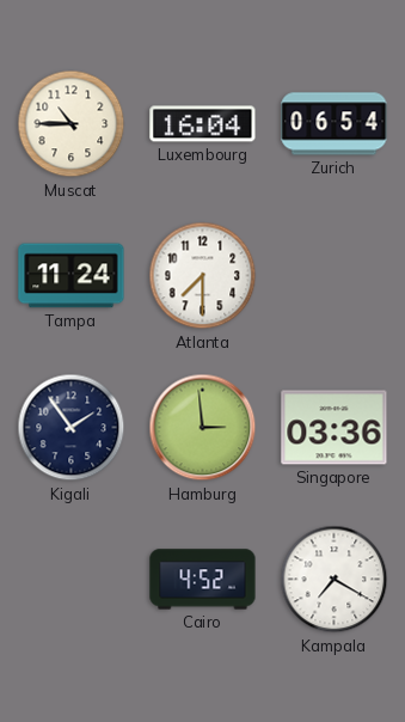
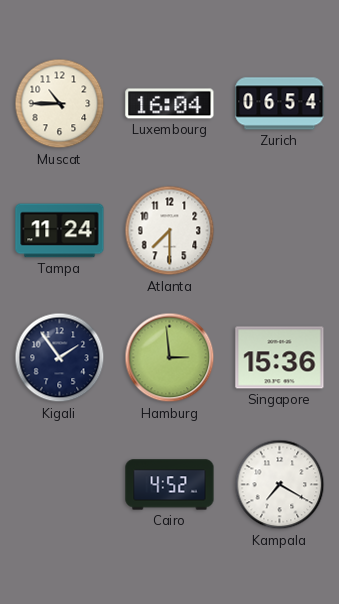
Singapore: 03:36 -> 15:36 (280, 358)
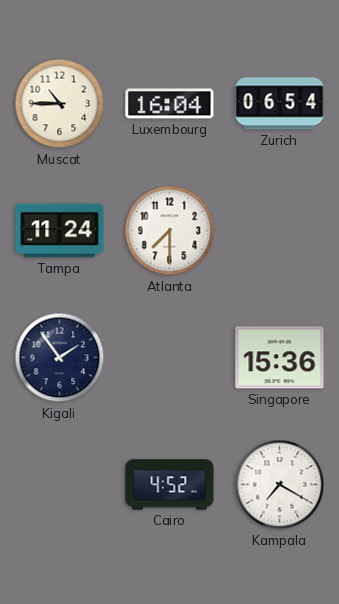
Hamburg: 2:59 -> none (170, 358)
